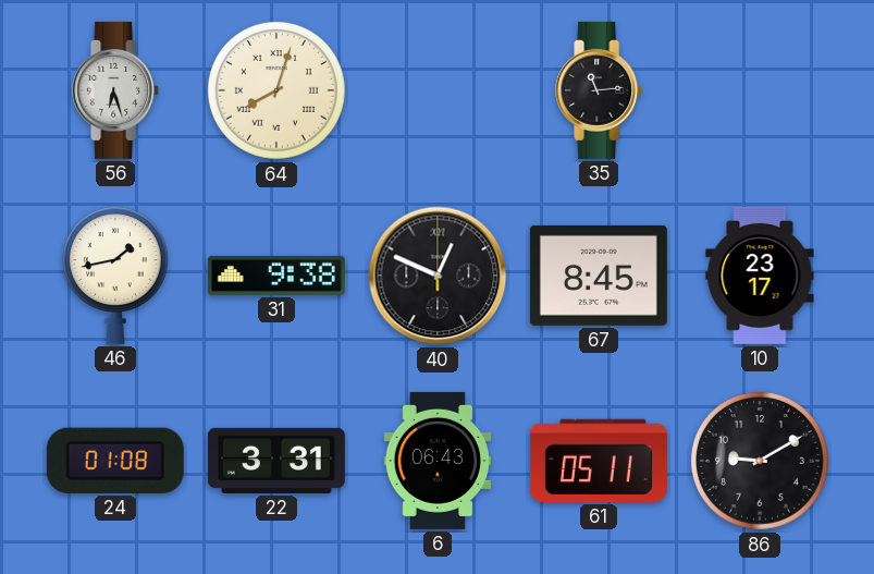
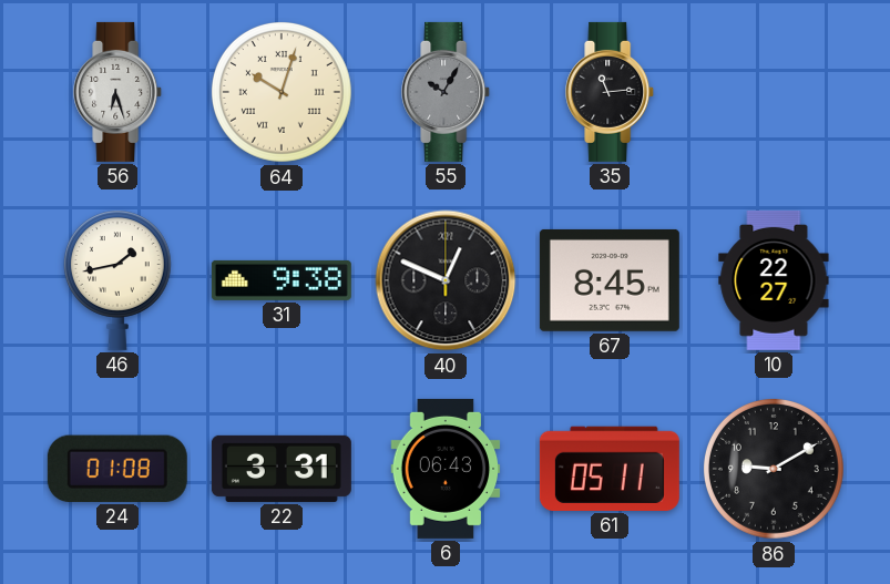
64: 8:03 -> 10:03 (283, 93)
55: none -> 10:05 (447, 92)
10: 23:17 -> 22:27 (774, 280)
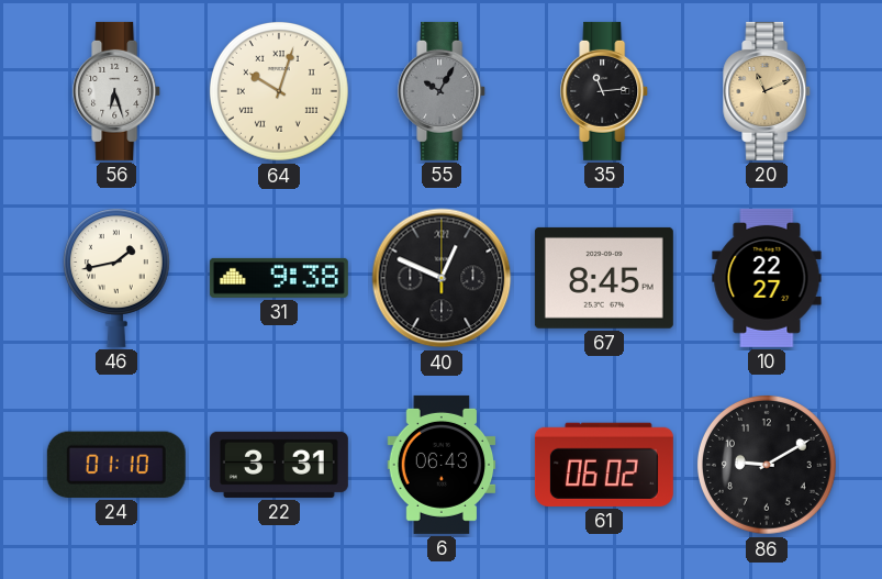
20: none -> 11:11 (768, 91)
24: 01:08 -> 01:10 (116, 465)
61: 05:11 -> 06:02 (604, 465)
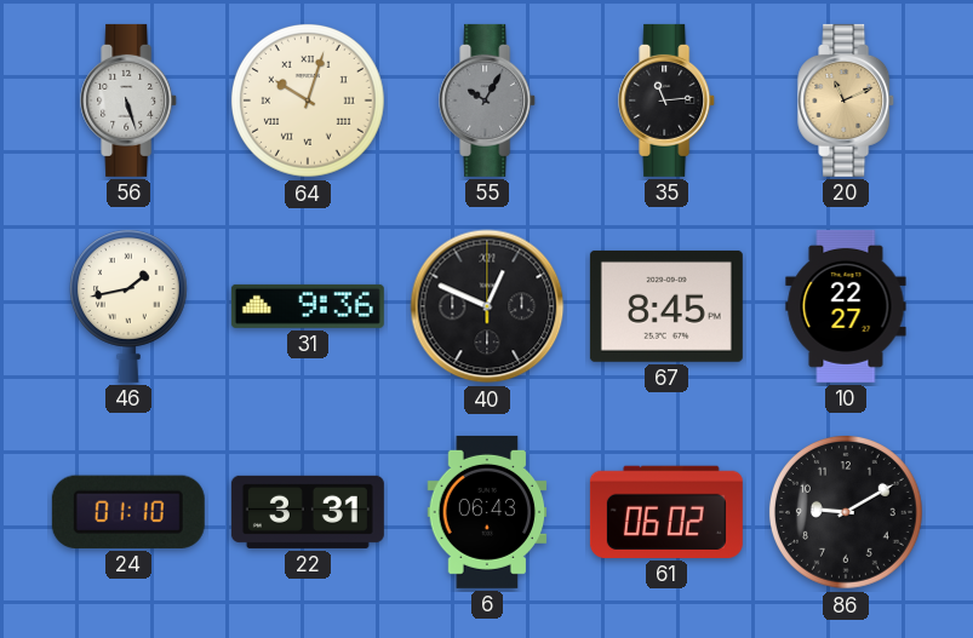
56: 6:27 -> 5:27 (130, 100)
31: 9:38 -> 9:36 (308, 306)
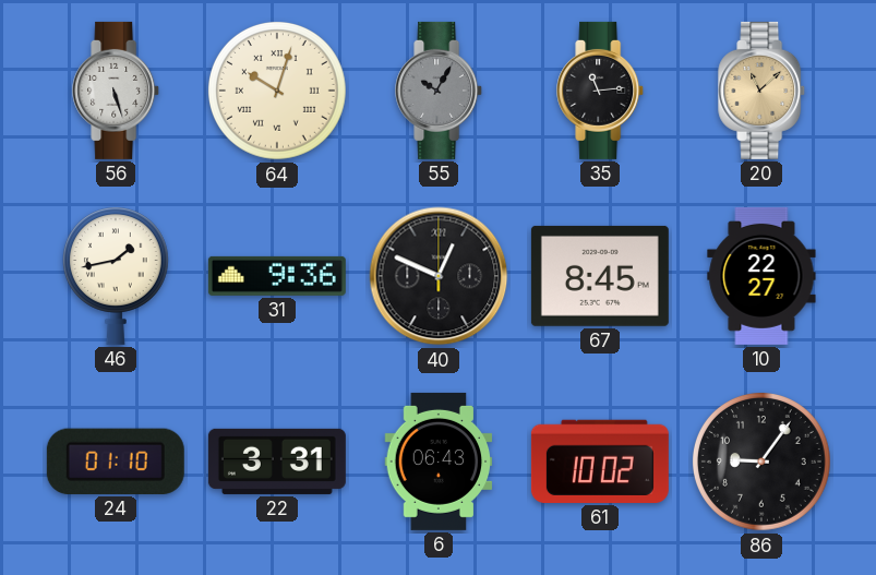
20: 11:11 -> 11:08 (763, 91)
61: 06:02 -> 10:02 (600, 462)
86: 9:10 -> 9:06 (763, 463)
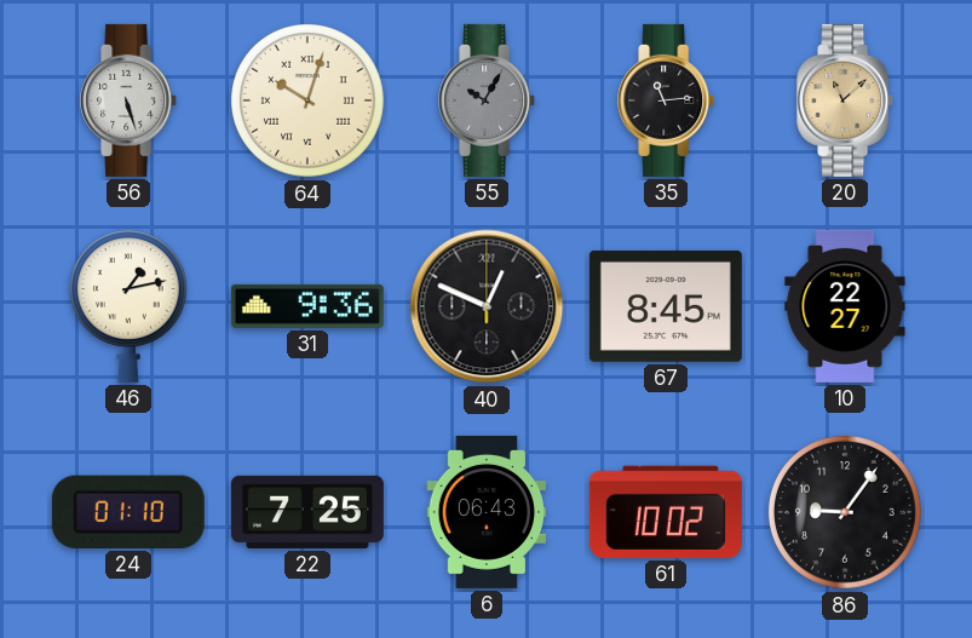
46: 1:43 -> 1:13 (128, 306)
22: 3:31 -> 7:25 (307, 512)
